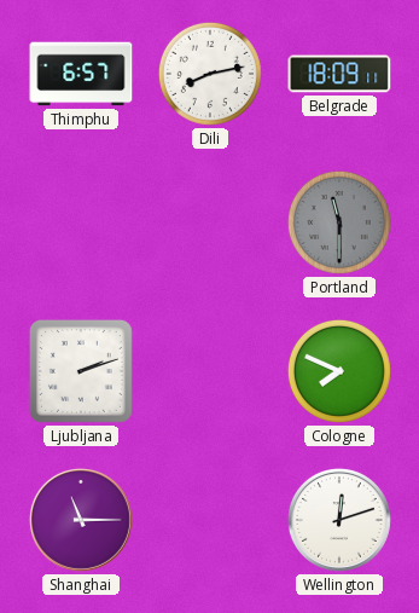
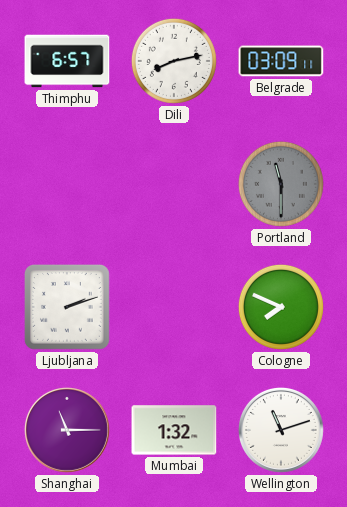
Belgrade: 18:09 -> 03:09 (281, 61)
Mumbai: none -> 1:32 (174, 430)
Wellington: 12:12 -> 11:12 (281, 430)
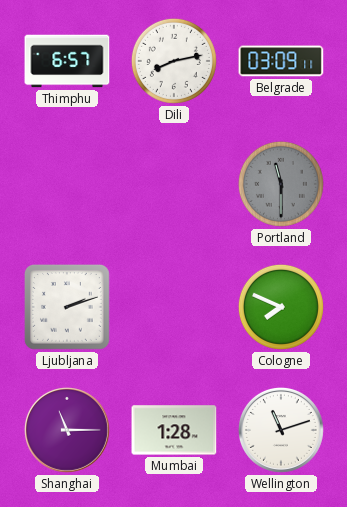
Mumbai: 1:32 -> 1:28 (174, 430)
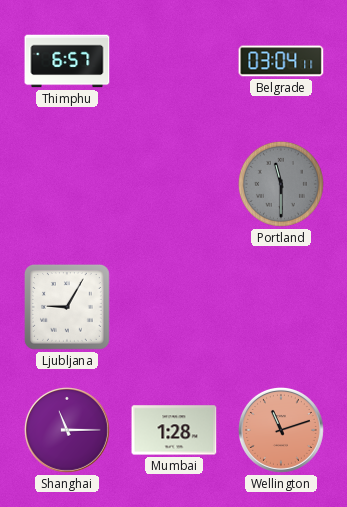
Dili: 8:13 -> none (174, 61)
Belgrade: 03:09 -> 03:04 (281, 61)
Ljubljana: 2:12 -> 9:05 (67, 307)
Cologne: 7:49 -> none (281, 307)
Wellington dial: white -> salmon (281, 430)
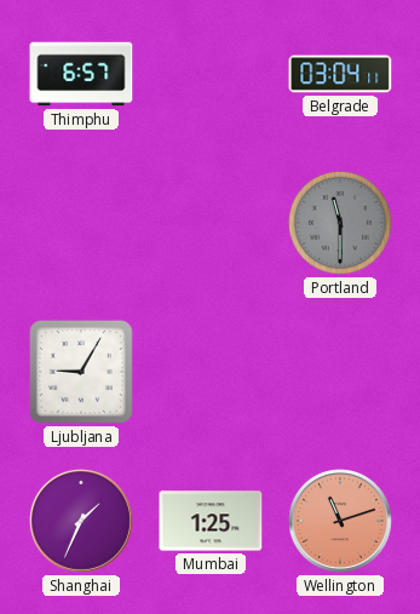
Shanghai: 11:15 -> 1:34 (81, 521)
Mumbai: 1:28 -> 1:25 (211, 521)
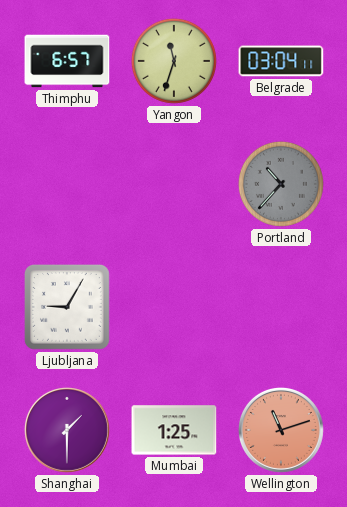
Yangon: none -> 11:33 (174, 61)
Portland: 11:30 -> 10:37 (281, 184)
Shanghai: 1:34 -> 1:30 (67, 430)
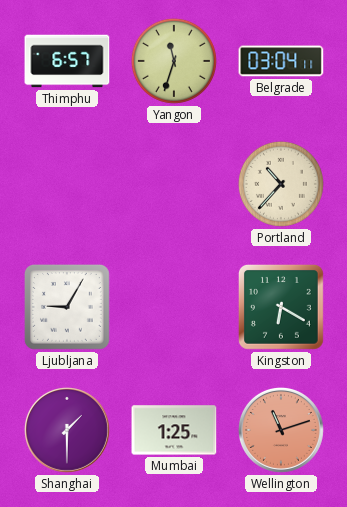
Portland dial: grey -> cream (281, 184)
Kingston: none -> 6:20 (281, 307)
